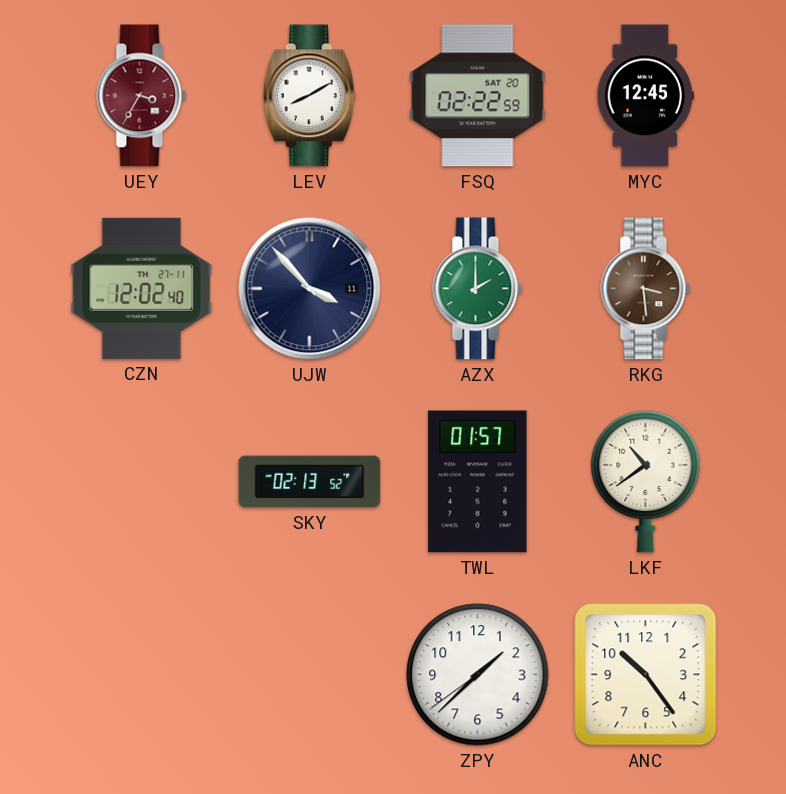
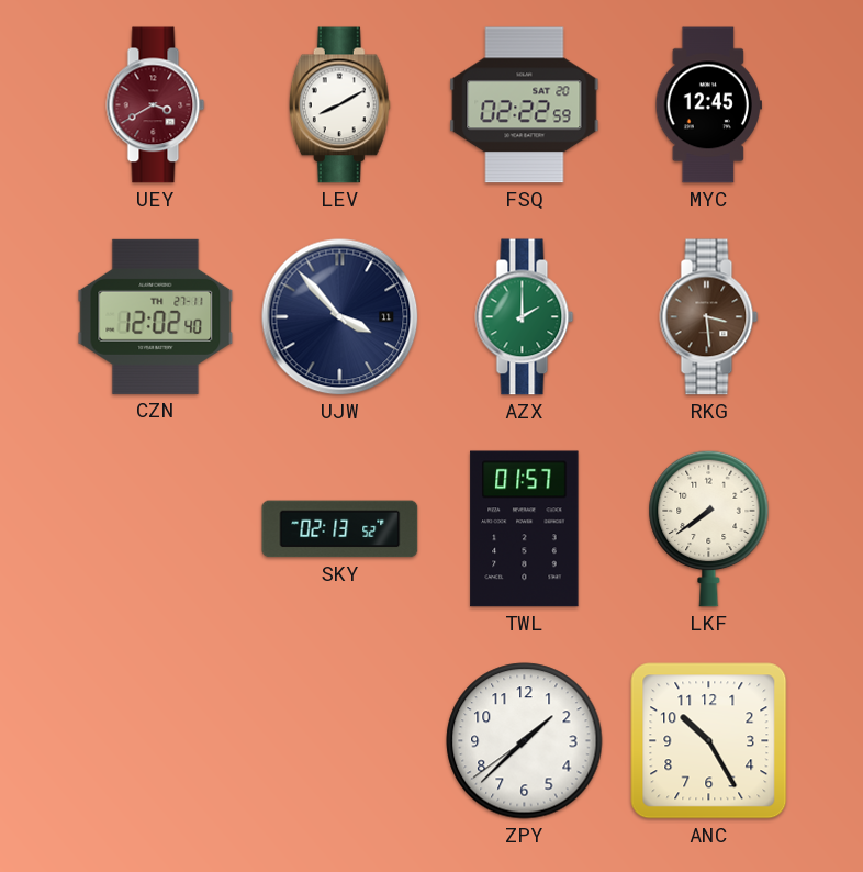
UEY: 3:35 -> 3:40 (156, 105)
LKF: 10:39 -> 7:39 (709, 528)
ANC: 10:24 -> 10:25 (709, 741)
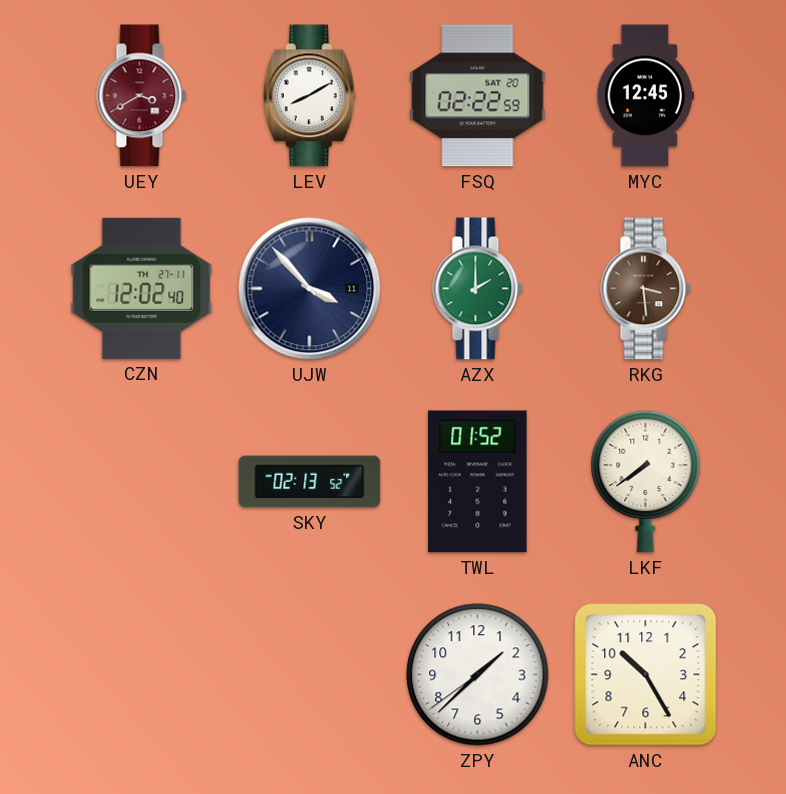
TWL: 01:57 -> 01:52 (478, 482)
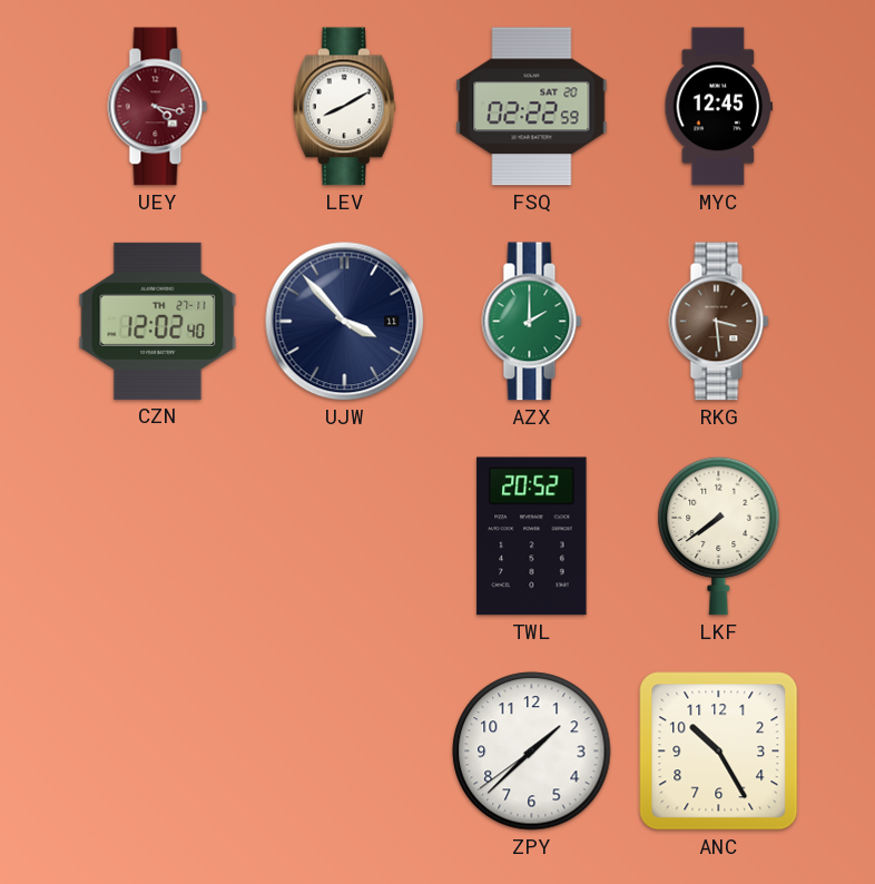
UEY: 3:40 -> 4:17 (158, 107)
SKY: 02:13 -> none (310, 482)
TWL: 01:52 -> 20:52 (532, 537)
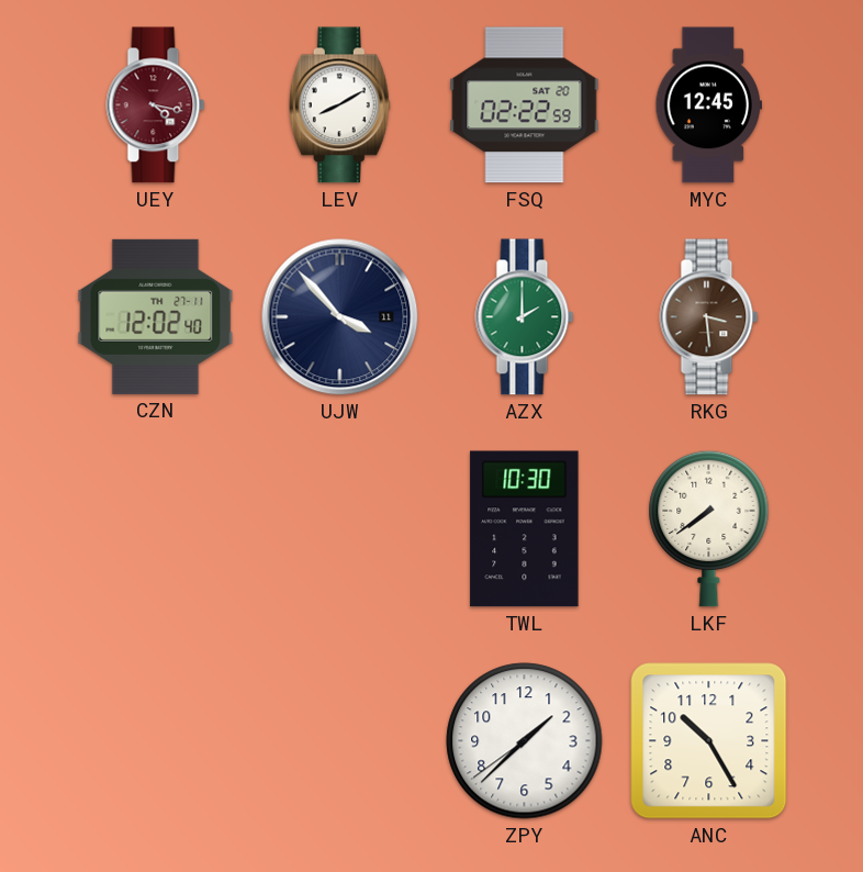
TWL: 20:52 -> 10:30 (525, 529)
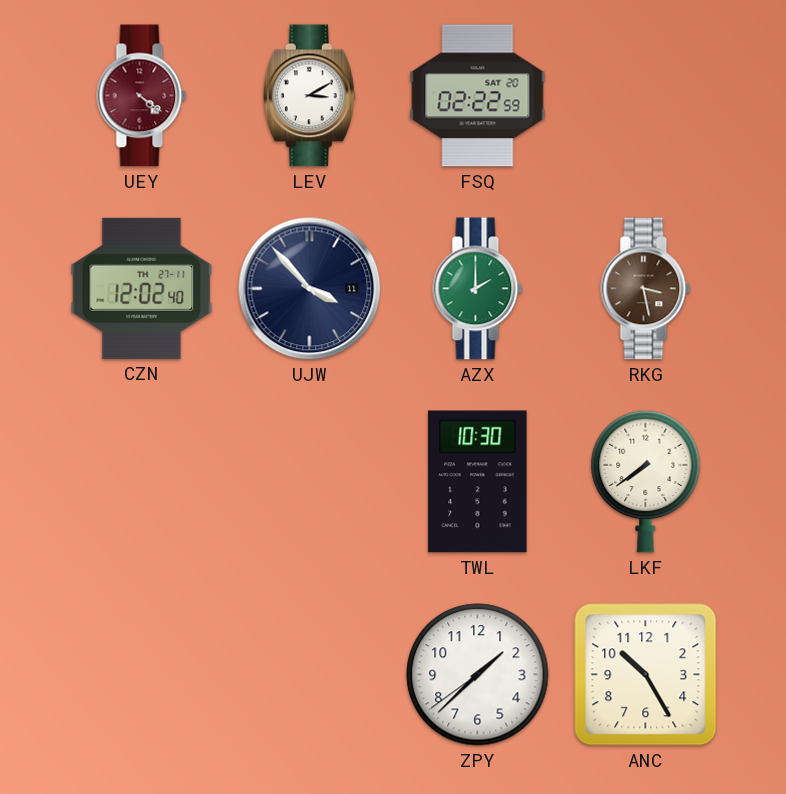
UEY: 4:17 -> 4:21 (142, 96)
LEV: 8:10 -> 3:10 (309, 96)
MYC: 12:45 -> none (709, 105)
RKG: 3:29 -> 3:28 (646, 289)
